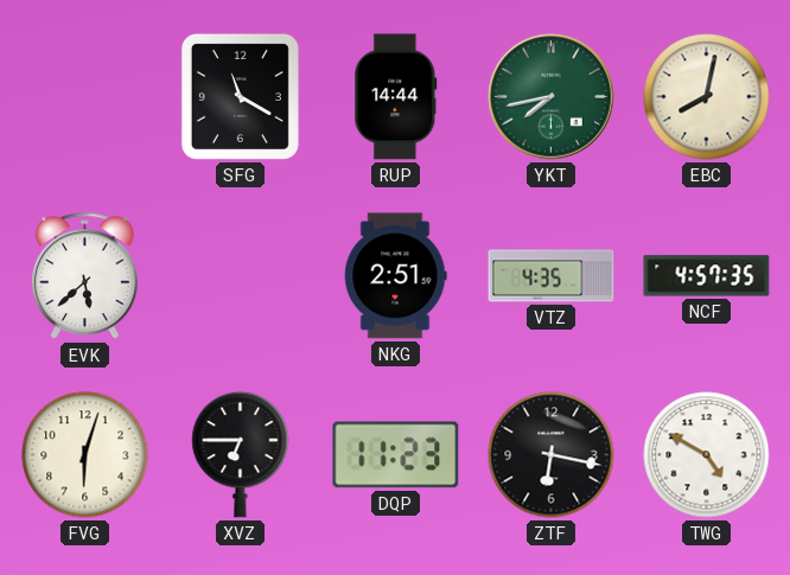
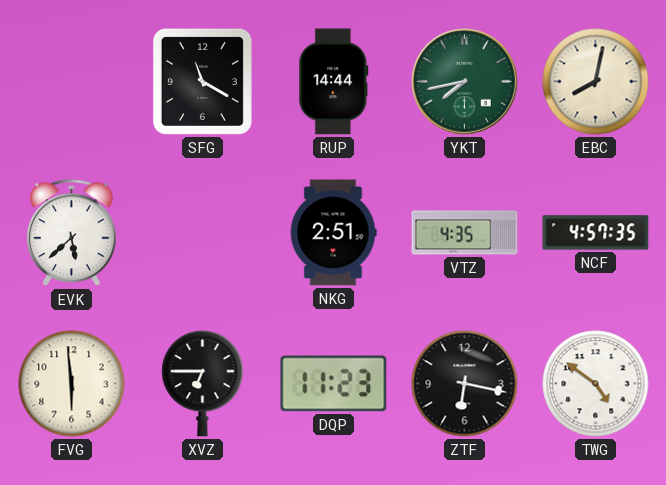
FVG: 6:03 -> 5:59 (72, 384)
TWG: 4:50 -> 4:51 (596, 384)
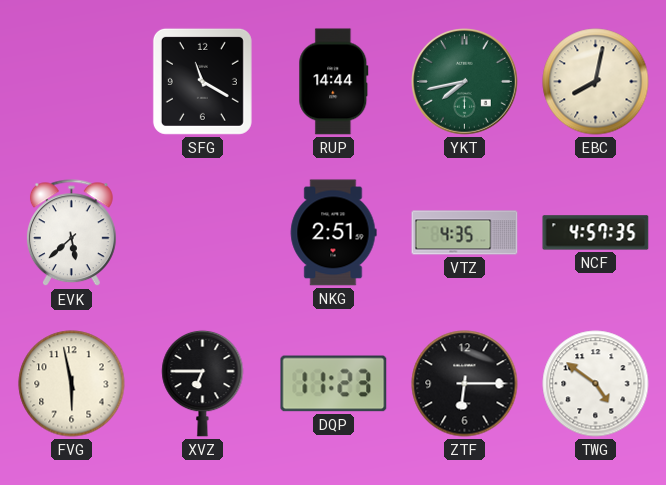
FVG: 5:59 -> 5:58 (72, 384)
ZTF: 6:17 -> 6:15 (465, 384)
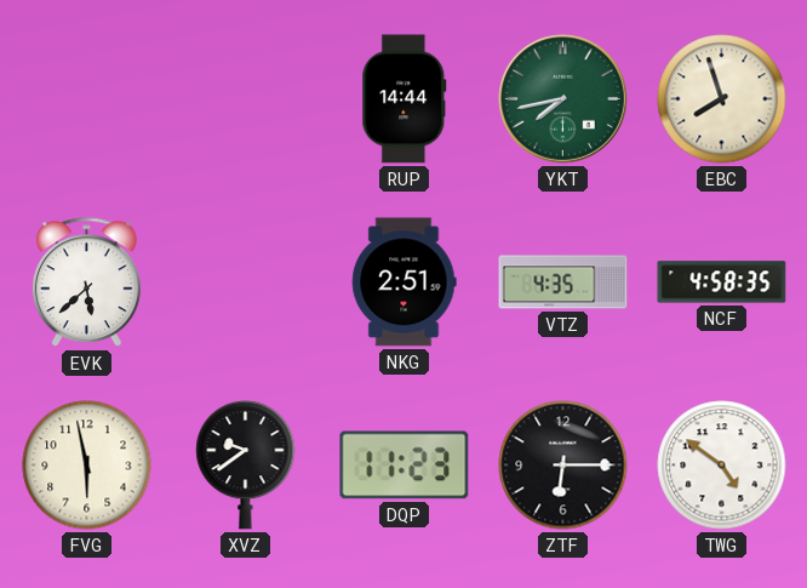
SFG: 11:20 -> none (202, 81)
EBC: 8:02 -> 7:57 (722, 99)
NCF: 4:57 -> 4:58 (722, 282)
XVZ: 6:45 -> 9:39 (246, 464)
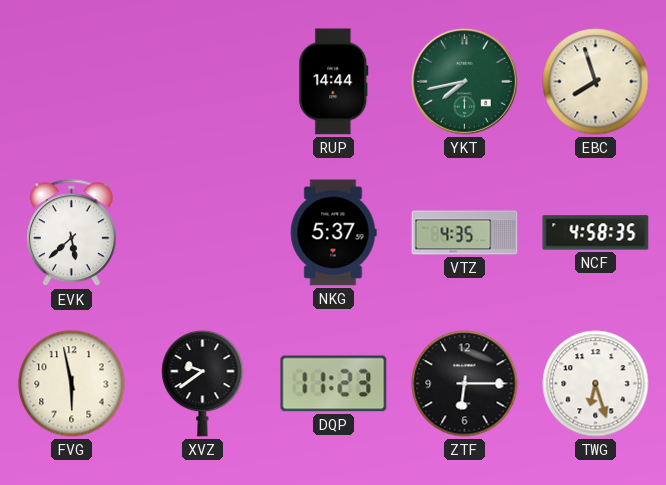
NKG: 2:51 -> 5:37 (333, 233)
TWG: 4:51 -> 6:27 (596, 384)
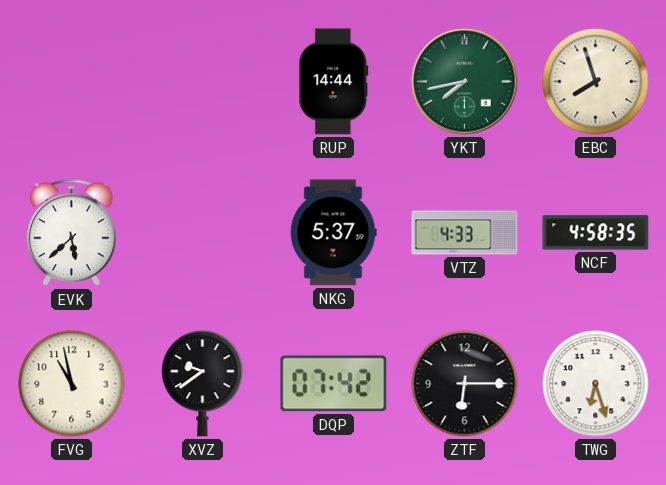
VTZ: 4:35 -> 4:33 (465, 233)
FVG: 5:58 -> 10:58 (72, 384)
DQP: 11:23 -> 07:42 (334, 384)
